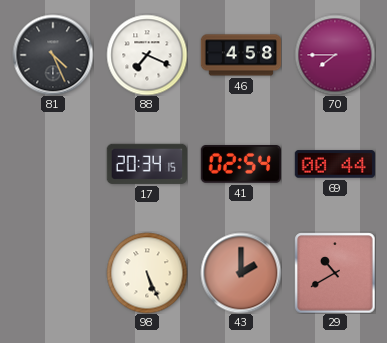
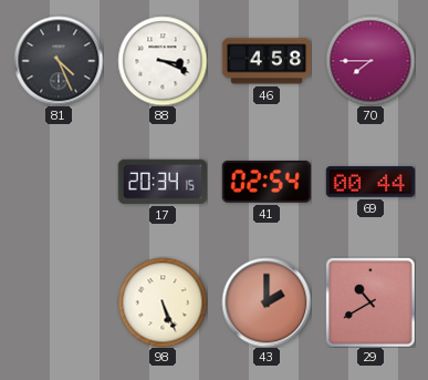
88: 7:19 -> 3:19 (163, 61)
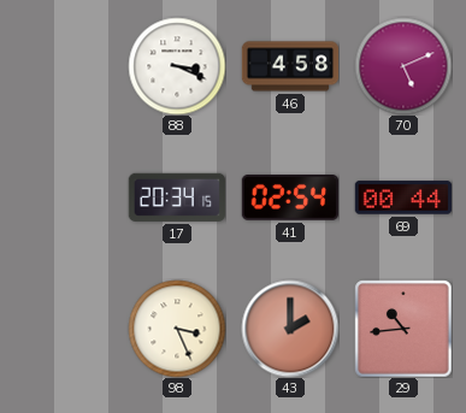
81: 4:26 -> none (59, 61)
70: 7:45 -> 5:11 (403, 66)
98: 5:26 -> 3:26 (177, 329)
29: 10:40 -> 10:44 (403, 329)
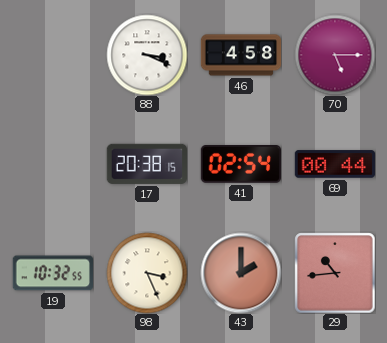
70: 5:11 -> 5:15 (335, 55)
17: 20:34 -> 20:38 (146, 164)
19: none -> 10:32 (52, 273)
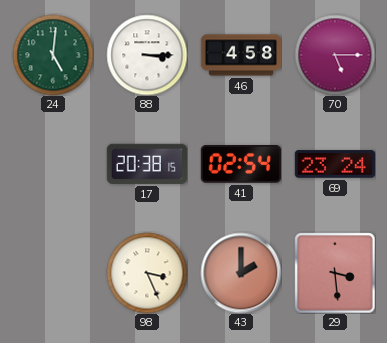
24: none -> 5:01 (53, 55)
88: 3:19 -> 3:15 (147, 55)
69: 00:44 -> 23:24 (335, 164)
19: 10:32 -> none (52, 273)
29: 10:44 -> 3:29 (335, 273)
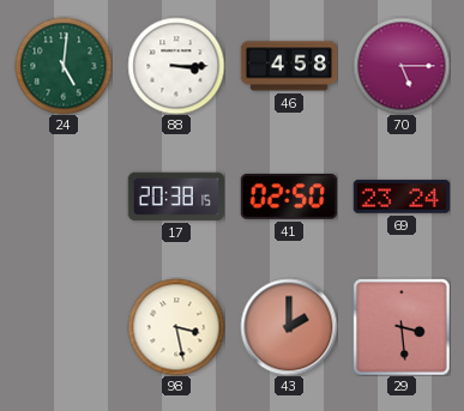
41: 02:54 -> 02:50 (288, 198)
98: 3:26 -> 3:28 (176, 327)
